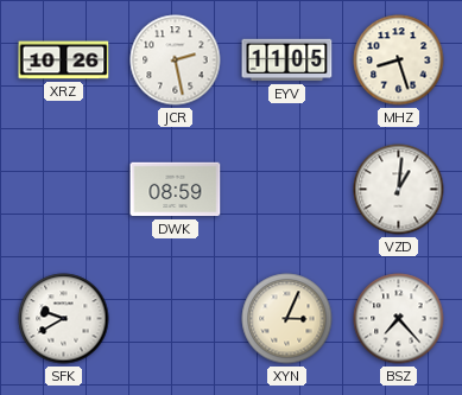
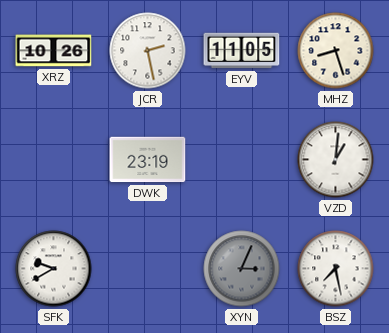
DWK: 08:59 -> 23:19 (148, 160)
XYN dial: cream -> grey (242, 269)
BSZ: 7:23 -> 7:28 (336, 269)
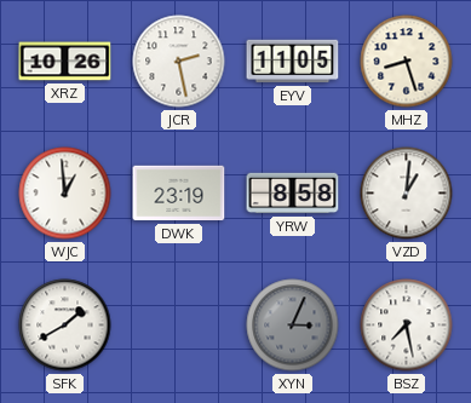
WJC: none -> 12:59 (65, 194)
YRW: none -> 8:58 (293, 194)
SFK: 9:40 -> 1:40 (65, 326)
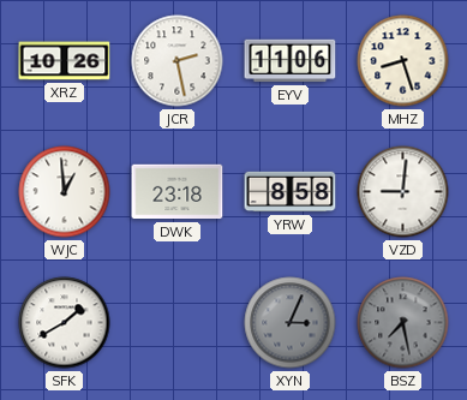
EYV: 11:05 -> 11:06 (291, 61)
DWK: 23:19 -> 23:18 (178, 192)
VZD: 1:01 -> 9:01 (403, 192)
BSZ dial: white -> grey (403, 323)
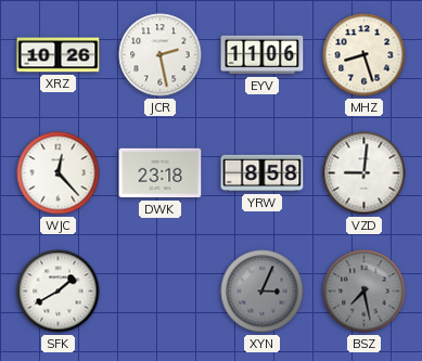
WJC: 12:59 -> 12:23 (59, 173)
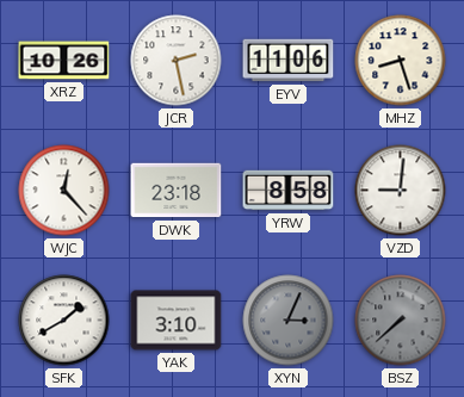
YAK: none -> 3:10 (177, 321)
BSZ: 7:28 -> 7:38 (401, 321)
